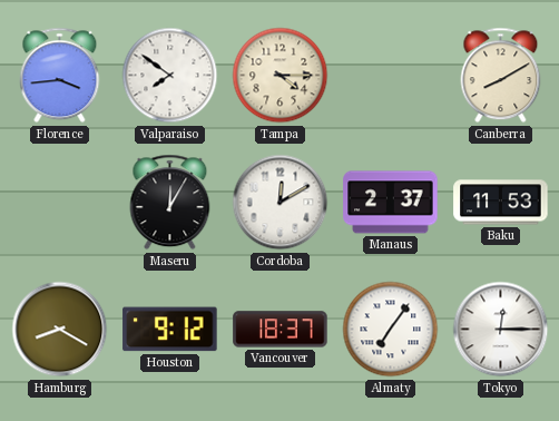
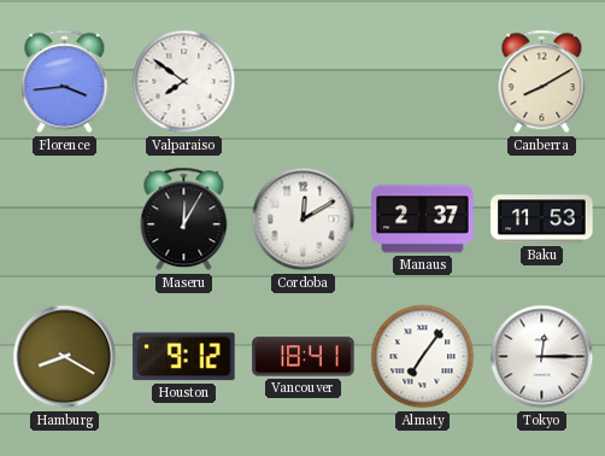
Tampa: 4:15 -> none (281, 76)
Vancouver: 18:37 -> 18:41 (304, 357)
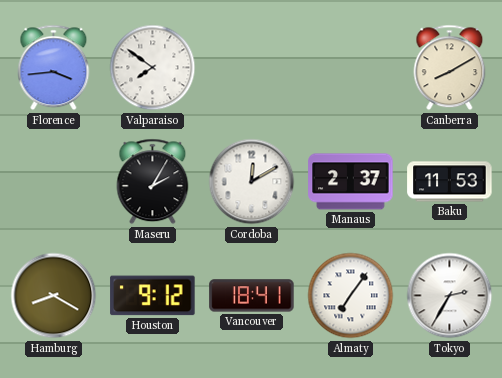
Maseru: 12:05 -> 2:05 (153, 182)
Tokyo: 12:15 -> 2:35 (450, 296)
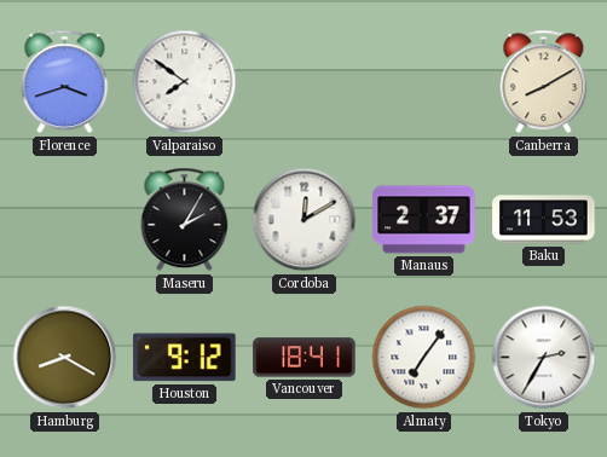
Florence: 3:44 -> 3:42 (65, 82)
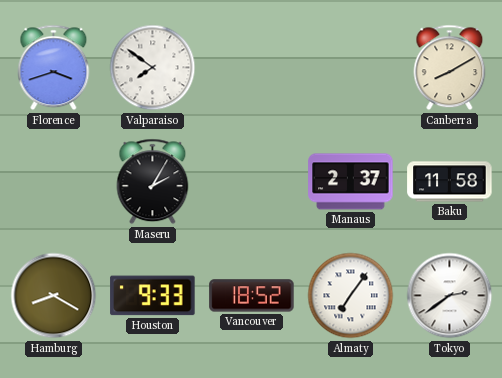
Cordoba: 12:10 -> none (305, 220)
Baku: 11:53 -> 11:58 (450, 182)
Houston: 9:12 -> 9:33 (153, 296)
Vancouver: 18:41 -> 18:52 (252, 296)
Tokyo: 2:35 -> 2:39 (450, 296)
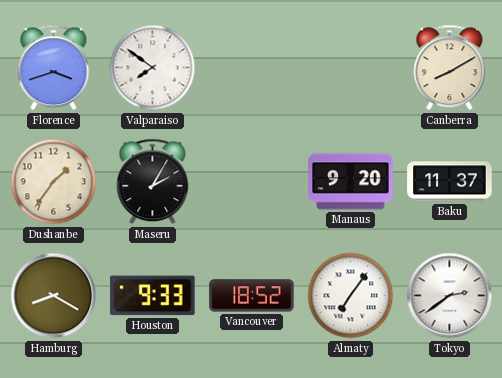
Dushanbe: none -> 1:36 (54, 182)
Manaus: 2:37 -> 9:20 (351, 182)
Baku: 11:58 -> 11:37 (450, 182)
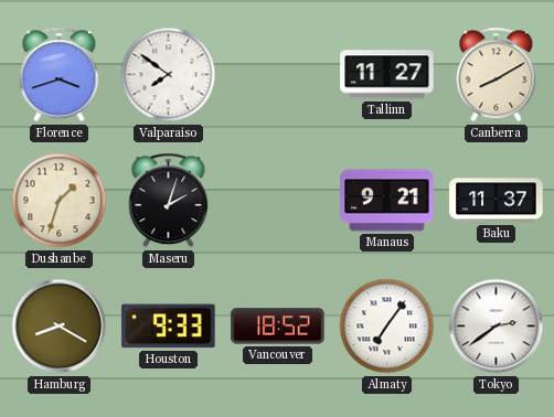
Tallinn: none -> 11:27 (387, 75)
Dushanbe: 1:36 -> 1:33 (60, 201)
Maseru: 2:05 -> 2:03 (169, 201)
Manaus: 9:20 -> 9:21 (387, 201)
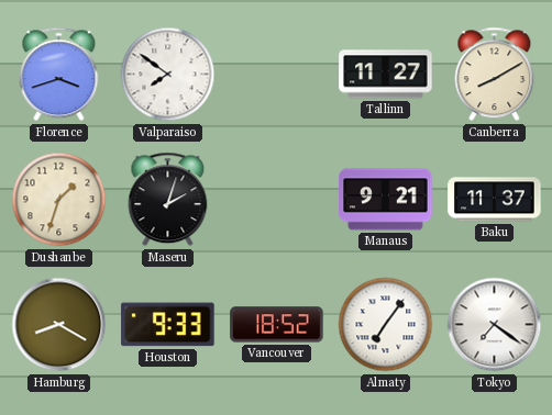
Tokyo: 2:39 -> 7:21 (495, 325)
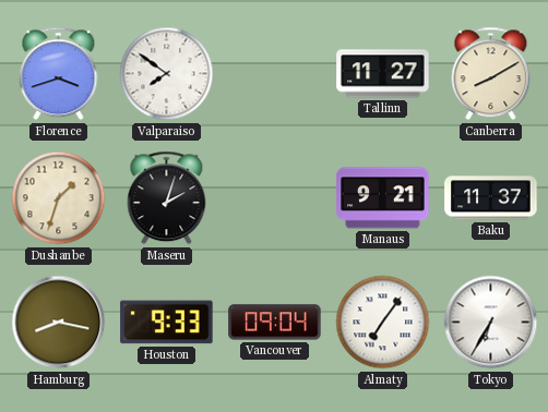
Hamburg: 8:20 -> 8:17 (59, 323)
Vancouver: 18:52 -> 09:04 (275, 323)
Tokyo: 7:21 -> 6:35 (491, 323)
